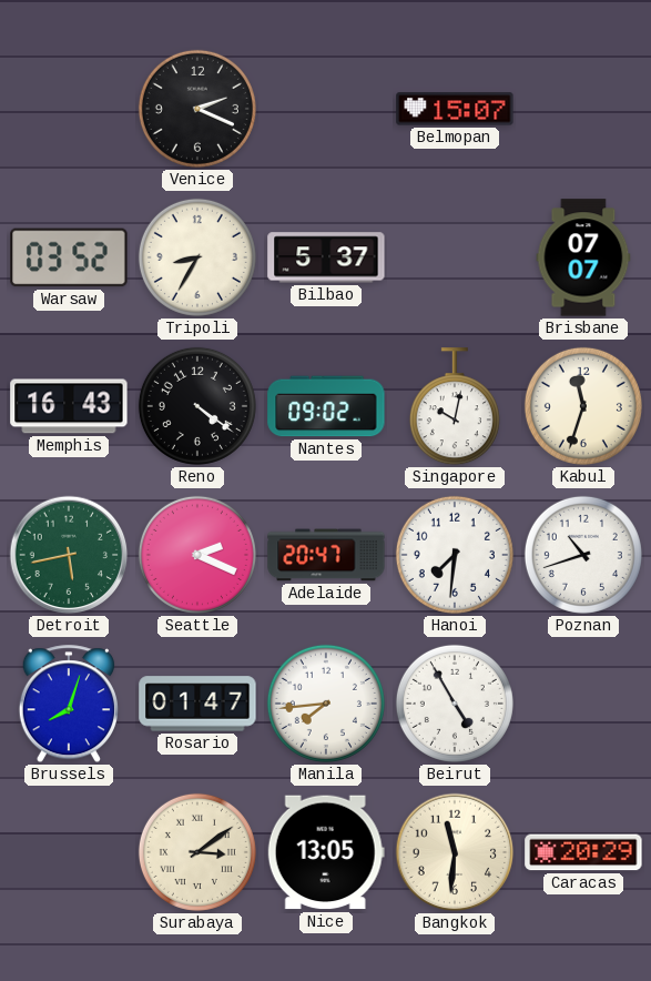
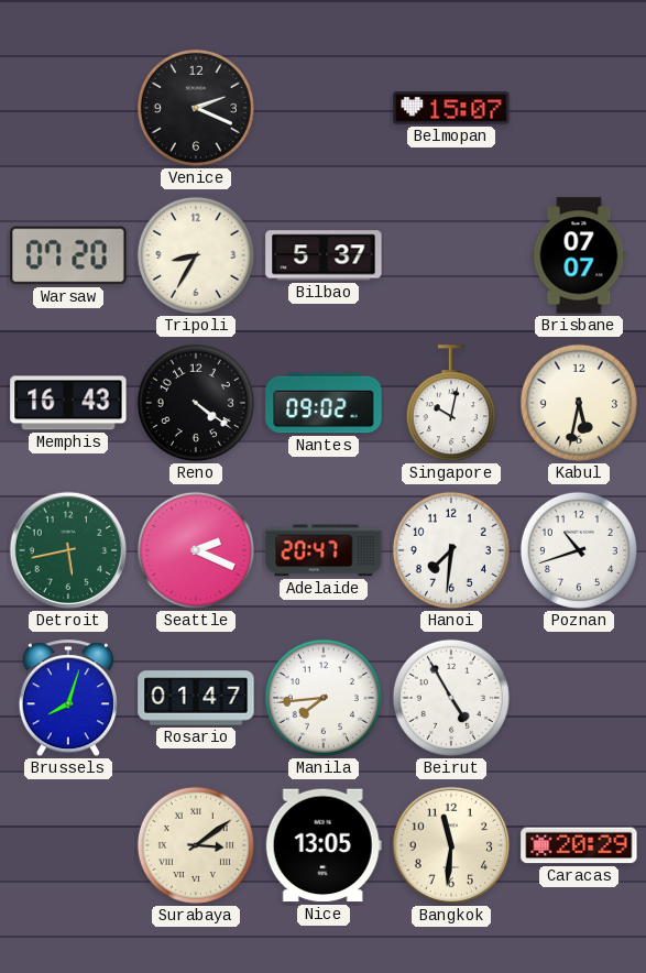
Warsaw: 03:52 -> 07:20 (68, 255)
Kabul: 11:33 -> 5:32 (579, 403)
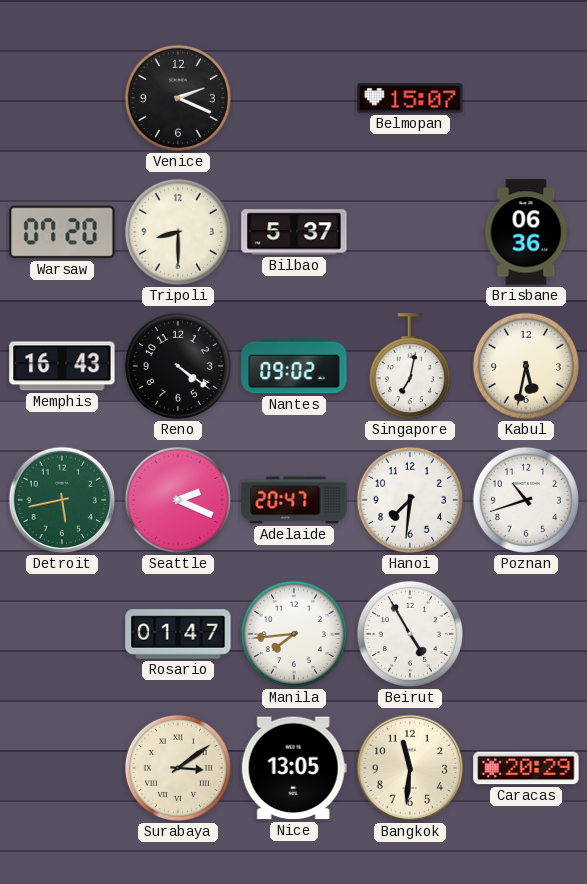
Tripoli: 8:35 -> 8:30 (178, 232)
Brisbane: 07:07 -> 06:36 (526, 232)
Singapore: 10:02 -> 7:02 (410, 367)
Brussels: 8:03 -> none (68, 699)
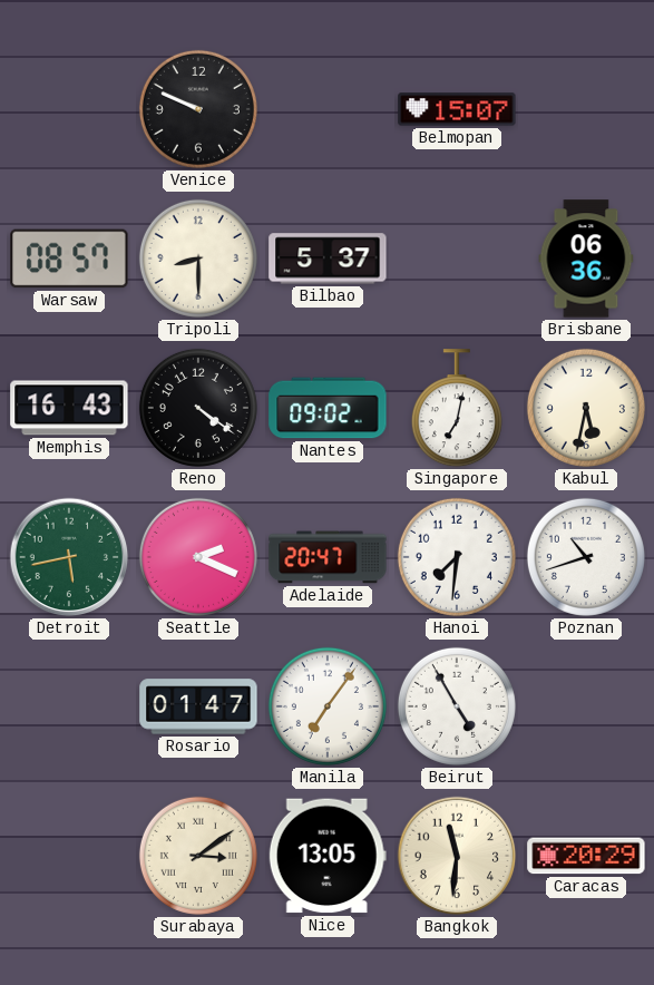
Venice: 2:19 -> 9:49 (198, 109)
Warsaw: 07:20 -> 08:57 (69, 259)
Manila: 7:44 -> 7:06 (328, 706)
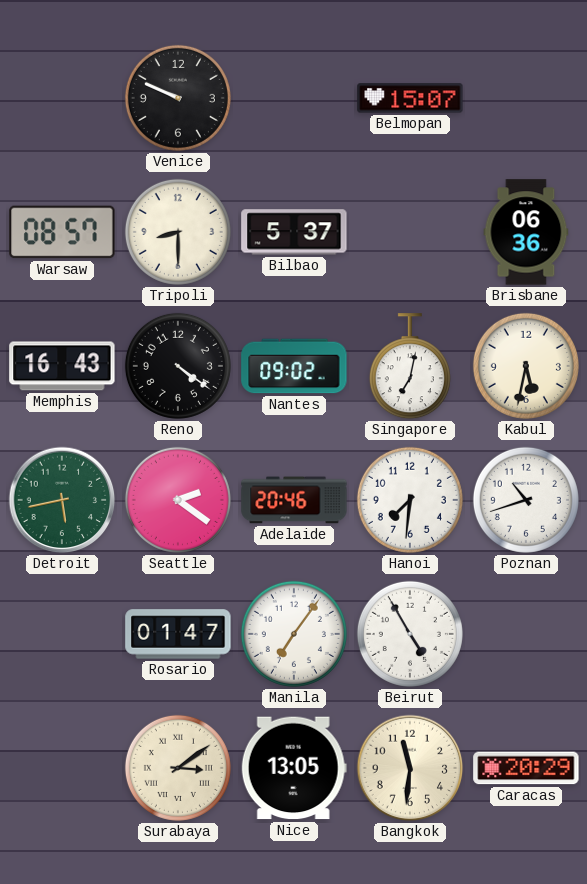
Seattle: 2:19 -> 2:21 (178, 500)
Adelaide: 20:47 -> 20:46 (294, 500)
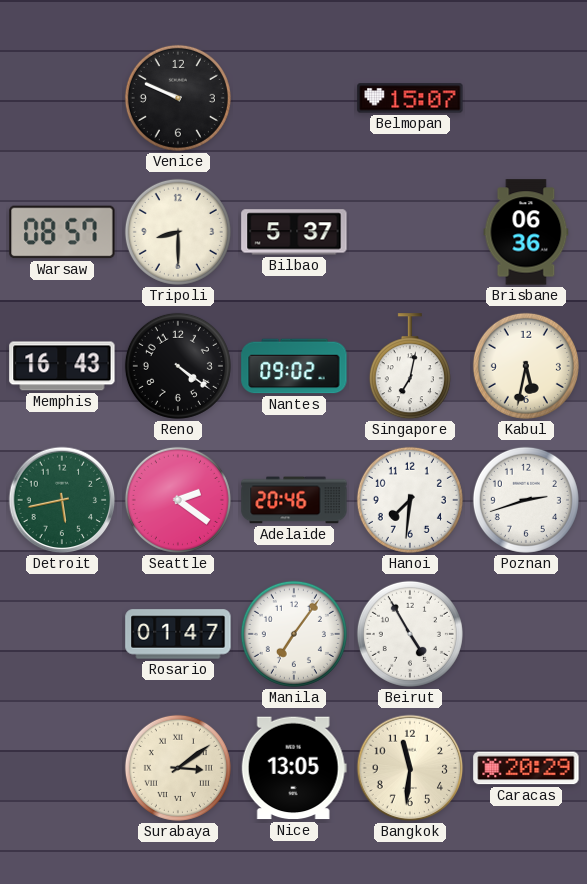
Poznan: 10:42 -> 2:42 (526, 500)
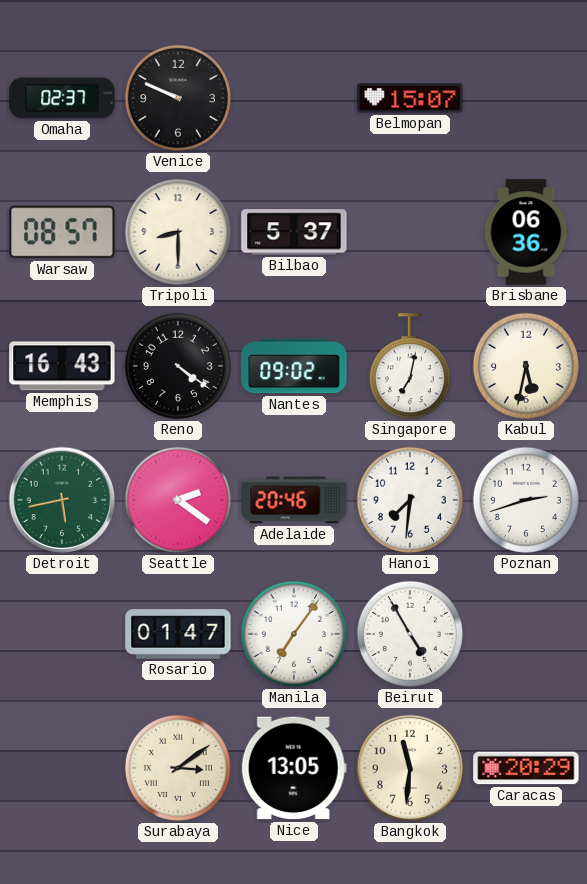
Omaha: none -> 02:37 (62, 98)
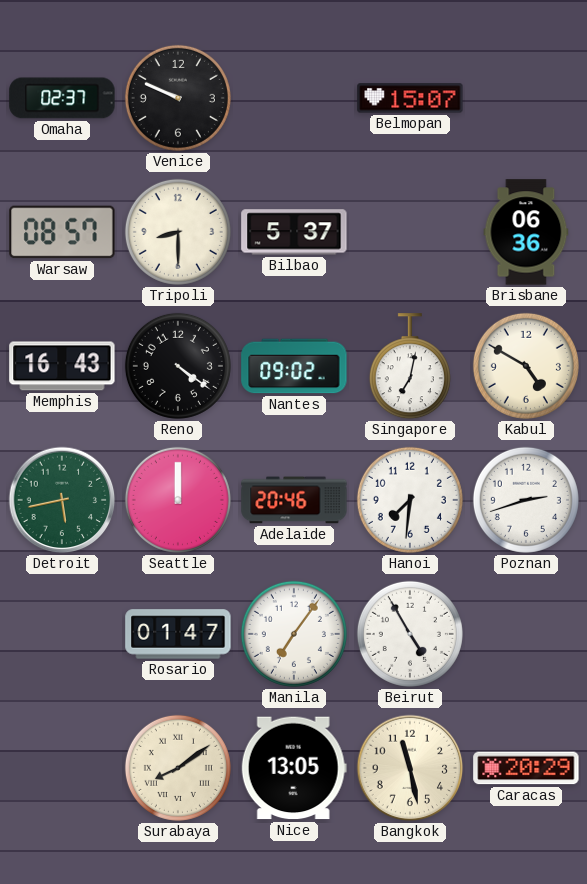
Kabul: 5:32 -> 4:50 (526, 366)
Seattle: 2:21 -> 12:00 (178, 500)
Surabaya: 3:09 -> 8:09 (178, 768)
Bangkok: 11:31 -> 11:28 (410, 768)
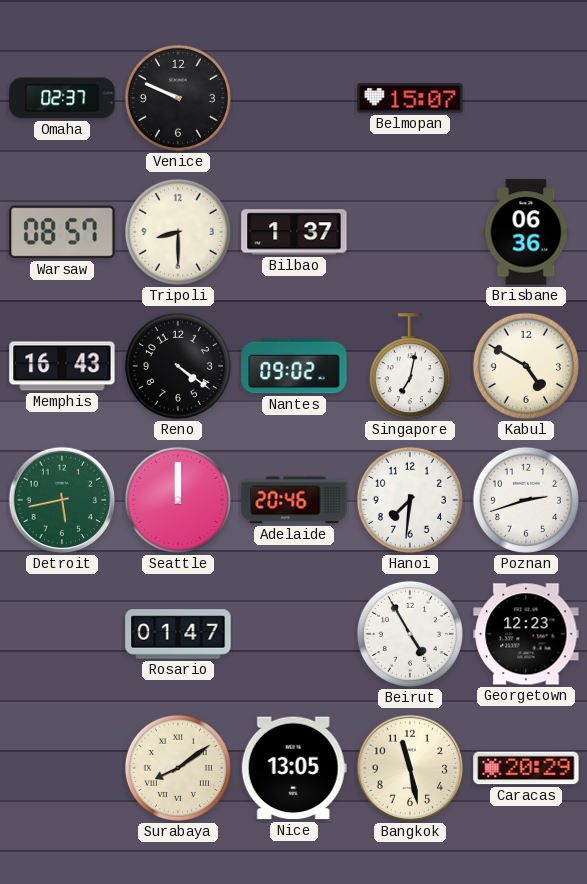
Bilbao: 5:37 -> 1:37 (294, 232)
Manila: 7:06 -> none (294, 634)
Georgetown: none -> 12:23 (526, 634)
